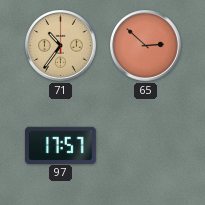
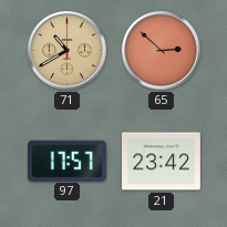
71: 10:36 -> 10:40 (68, 51)
21: none -> 23:42 (162, 162)
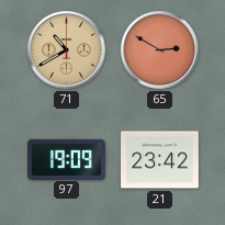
65: 2:52 -> 2:50 (160, 50)
97: 17:57 -> 19:09 (67, 159)
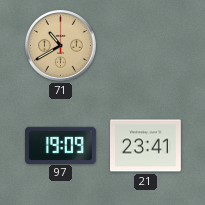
65: 2:50 -> none (160, 50)
21: 23:42 -> 23:41 (146, 146)
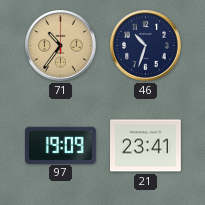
71: 10:40 -> 10:36 (61, 46)
46: none -> 10:33 (146, 46)
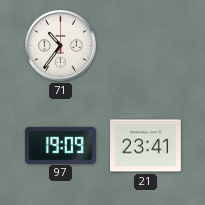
71 dial: champagne -> white (61, 46)
46: 10:33 -> none (146, 46)
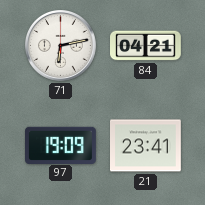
71: 10:36 -> 6:13 (61, 46)
84: none -> 04:21 (146, 46)
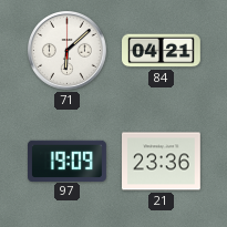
71: 6:13 -> 6:08 (68, 51)
21: 23:41 -> 23:36 (162, 162)
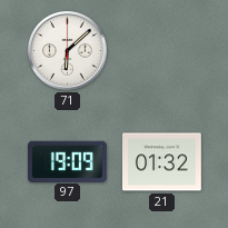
84: 04:21 -> none (162, 51)
21: 23:36 -> 01:32 (162, 162)
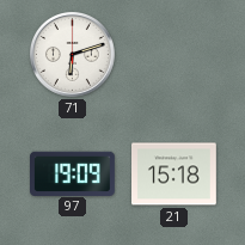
71: 6:08 -> 6:12 (73, 55)
21: 01:32 -> 15:18 (174, 174)
